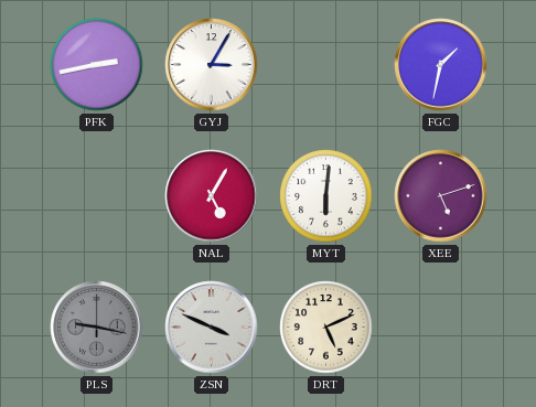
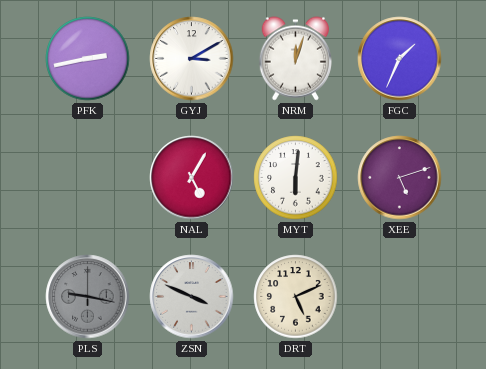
GYJ: 3:05 -> 3:10 (192, 59)
NRM: none -> 12:03 (295, 59)
FGC: 1:32 -> 1:34 (400, 59)
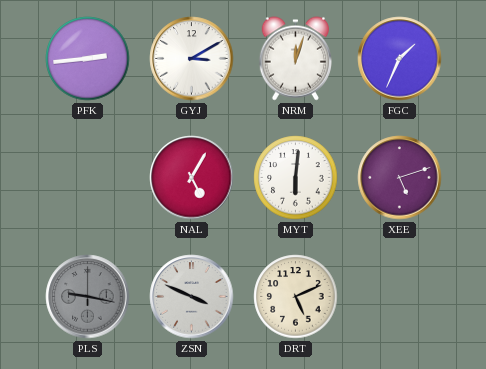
PFK: 2:43 -> 2:44 (88, 59)
